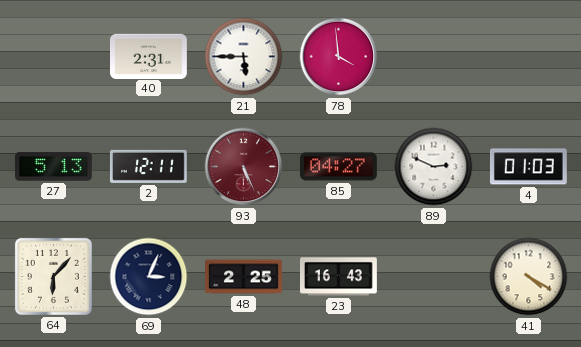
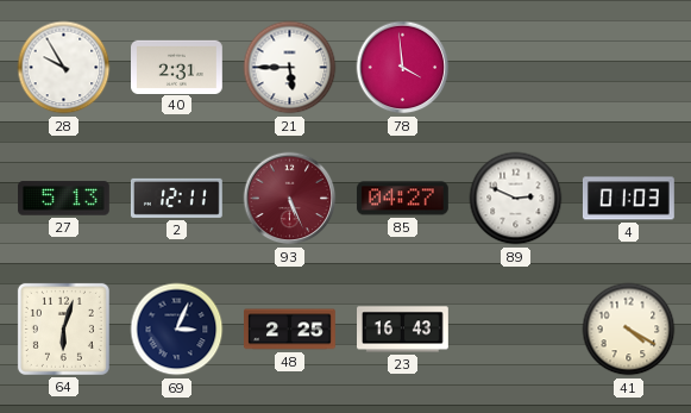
28: none -> 9:55 (64, 68)
64: 6:07 -> 6:03 (63, 328)
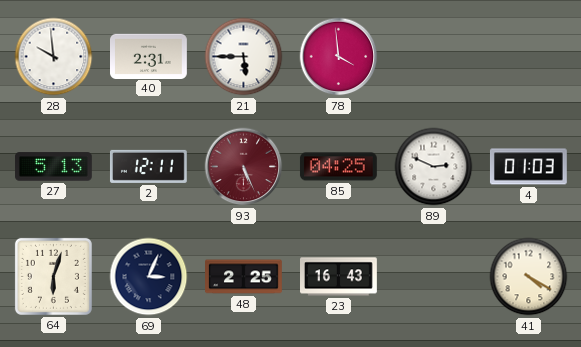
28: 9:55 -> 9:59 (54, 57)
85: 04:27 -> 04:25 (338, 167)
